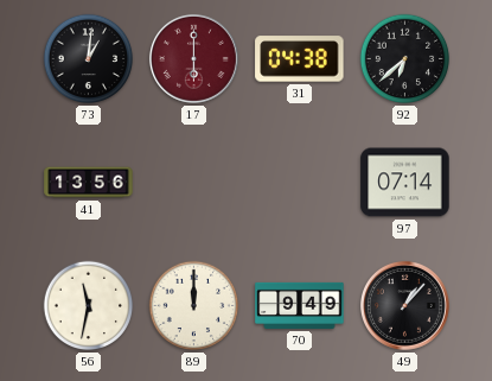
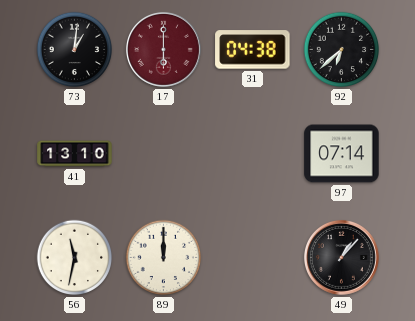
41: 13:56 -> 13:10 (75, 154)
70: 9:49 -> none (300, 305)
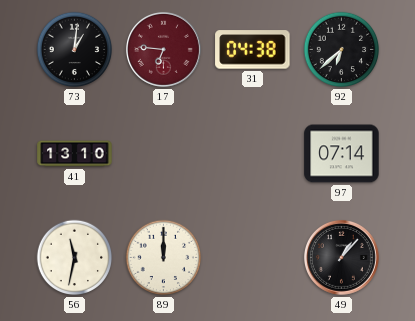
17: 6:00 -> 6:46 (163, 49)
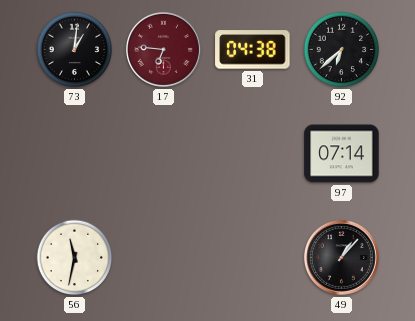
41: 13:10 -> none (75, 154)
89: 12:00 -> none (164, 258)
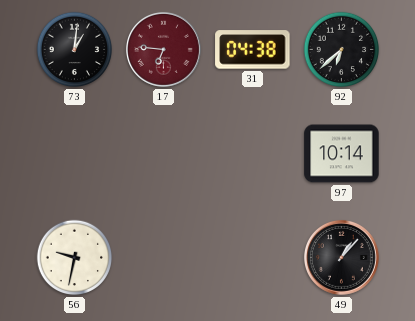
97: 07:14 -> 10:14 (342, 154)
56: 11:32 -> 9:32 (75, 258)
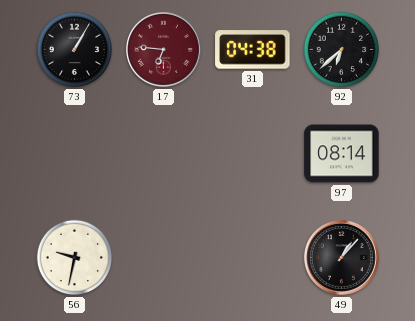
73: 1:01 -> 1:05 (75, 50)
97: 10:14 -> 08:14 (342, 154)
